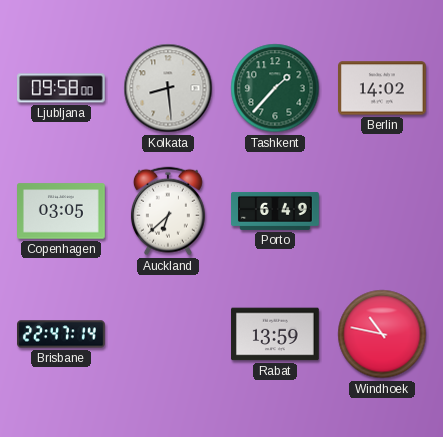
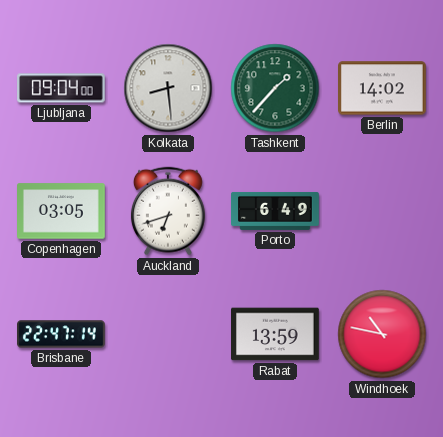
Ljubljana: 09:58 -> 09:04 (62, 88)
Auckland: 6:38 -> 6:42 (168, 211)
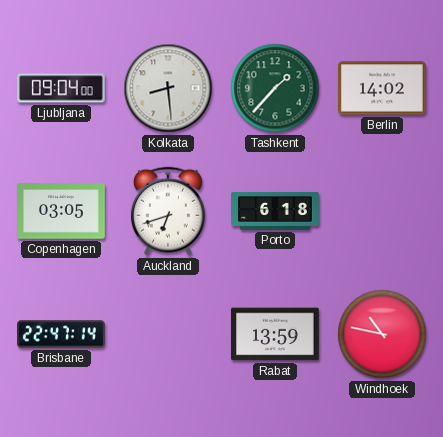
Porto: 6:49 -> 6:18 (275, 211)
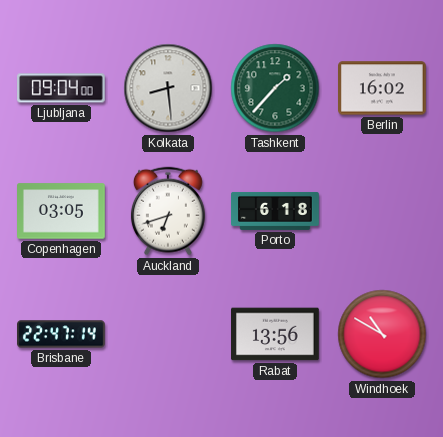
Berlin: 14:02 -> 16:02 (383, 88)
Rabat: 13:59 -> 13:56 (276, 334)
Windhoek: 10:47 -> 10:50 (382, 334)
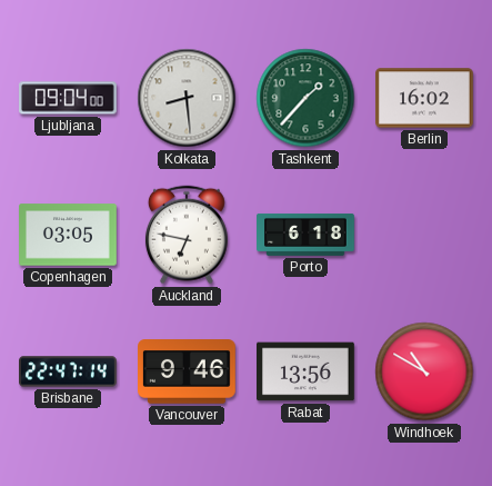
Auckland: 6:42 -> 6:47 (187, 235)
Vancouver: none -> 9:46 (188, 371)
